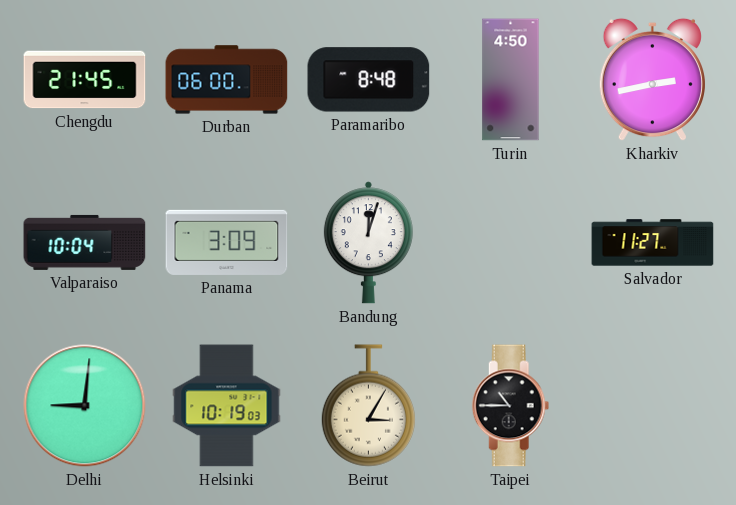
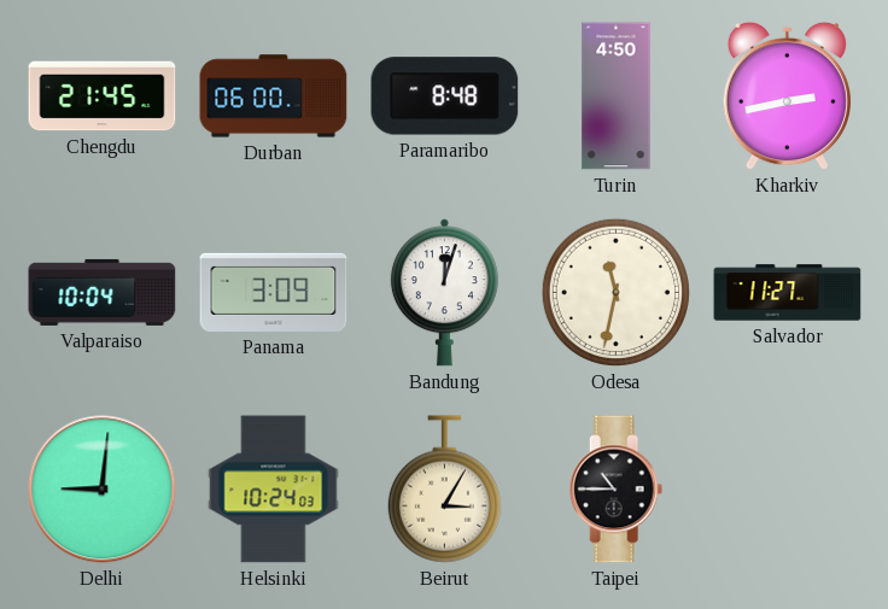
Odesa: none -> 11:32 (615, 292)
Helsinki: 10:19 -> 10:24 (274, 490)
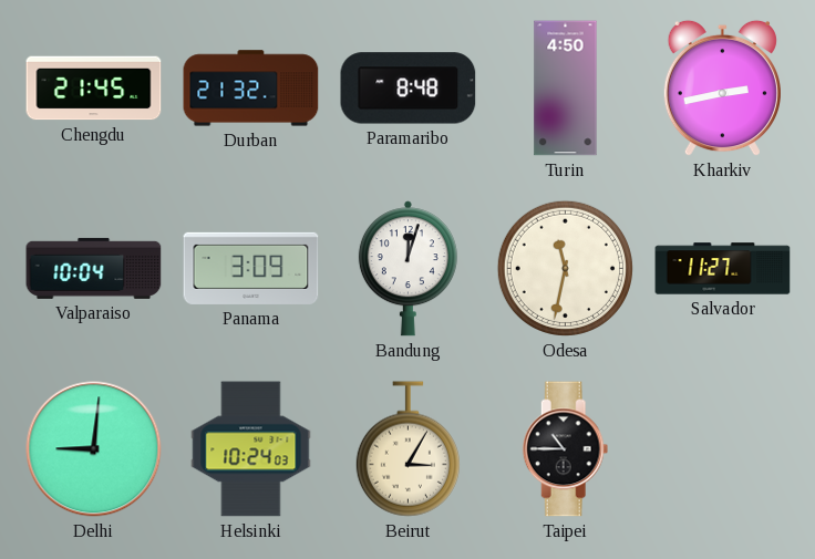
Durban: 06:00 -> 21:32 (251, 89)
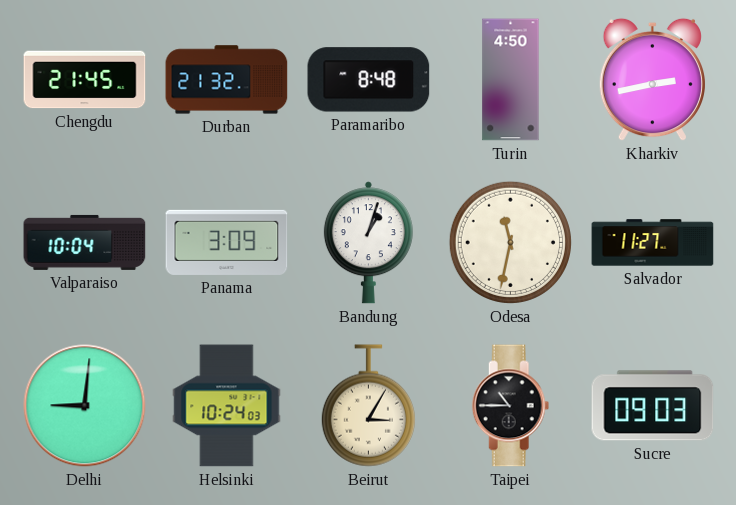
Bandung: 12:03 -> 1:03 (368, 243)
Sucre: none -> 09:03 (653, 406)
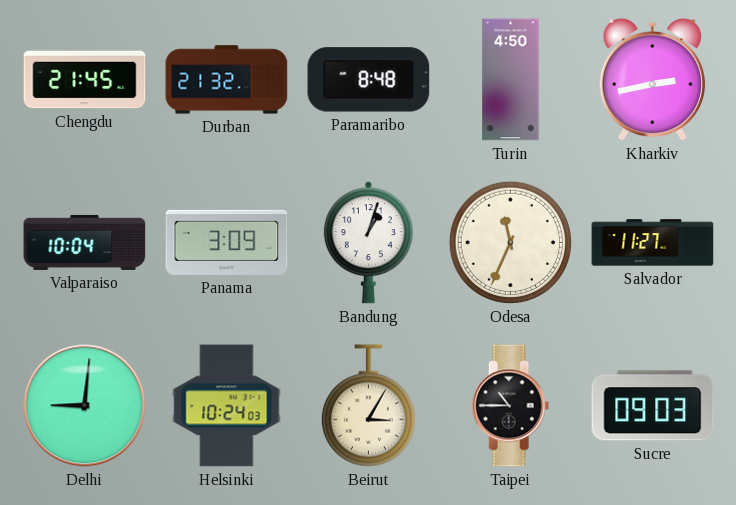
Odesa: 11:32 -> 11:34 (510, 242)
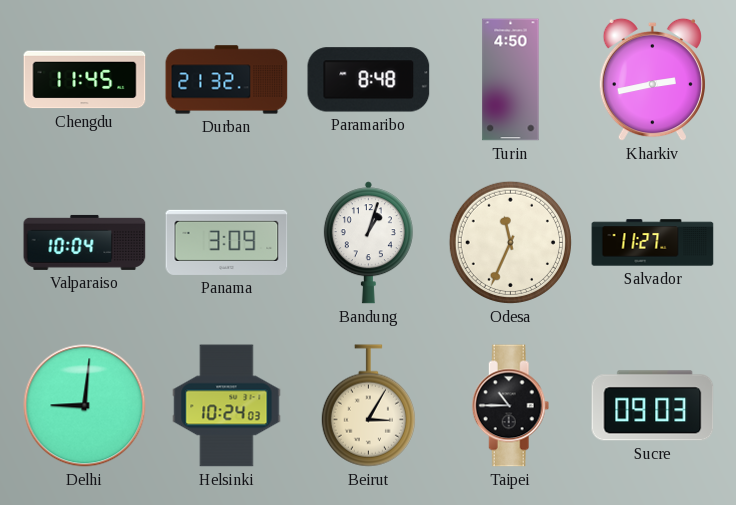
Chengdu: 21:45 -> 11:45 (85, 80)
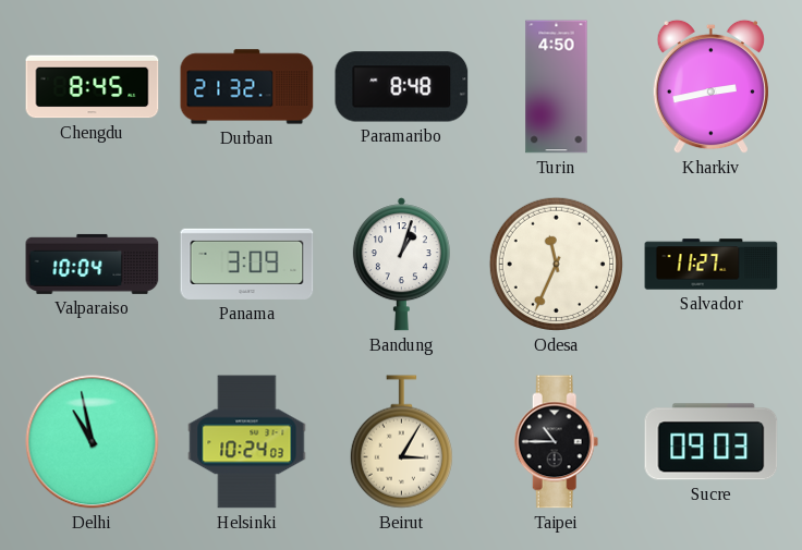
Chengdu: 11:45 -> 8:45 (93, 87)
Delhi: 9:01 -> 10:58 (93, 442)
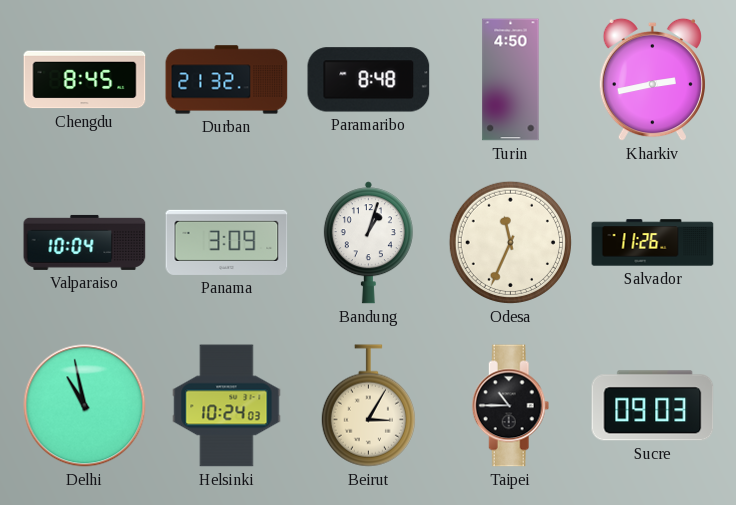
Salvador: 11:27 -> 11:26 (653, 243)
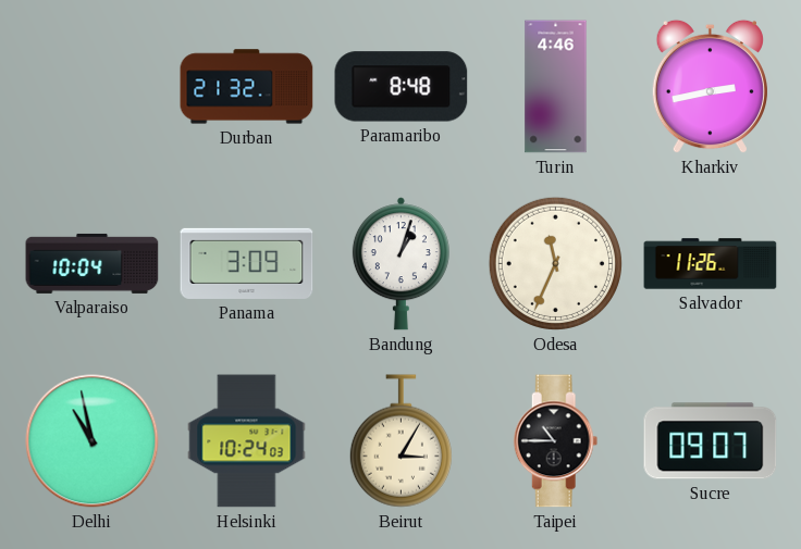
Chengdu: 8:45 -> none (85, 80)
Turin: 4:50 -> 4:46 (556, 87)
Sucre: 09:03 -> 09:07 (711, 441)
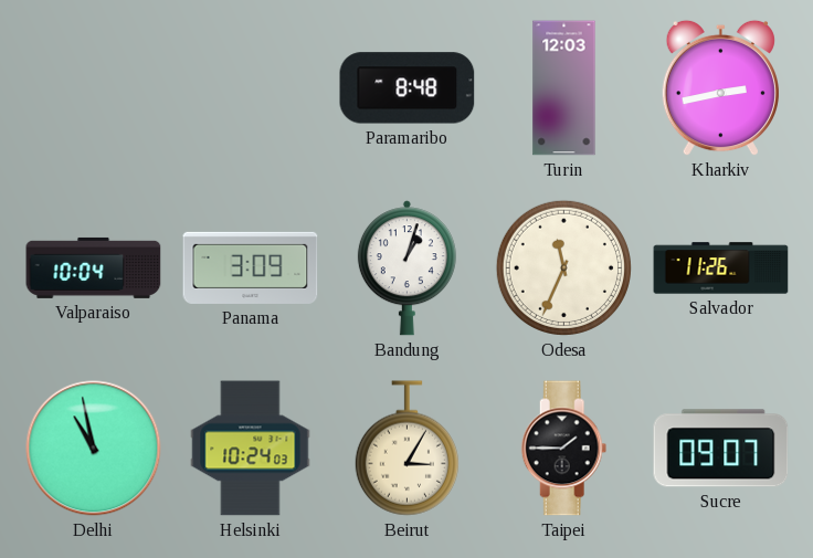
Durban: 21:32 -> none (247, 87)
Turin: 4:46 -> 12:03 (564, 88)
Taipei: 10:45 -> 1:45 (564, 449)
